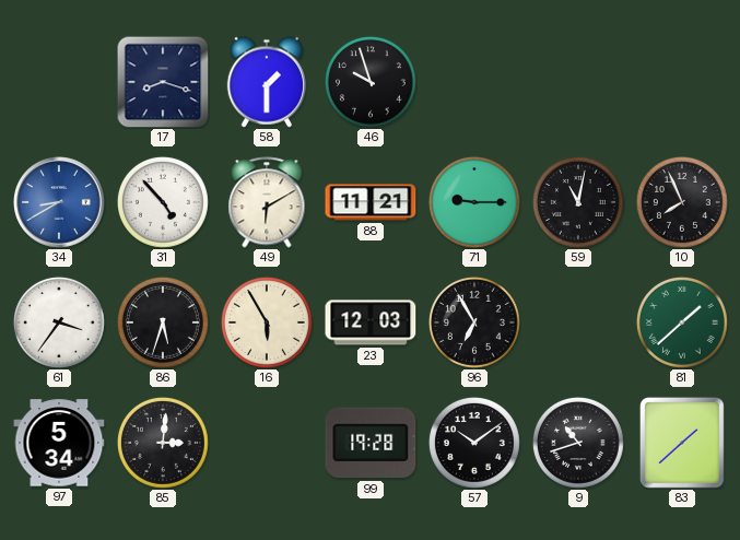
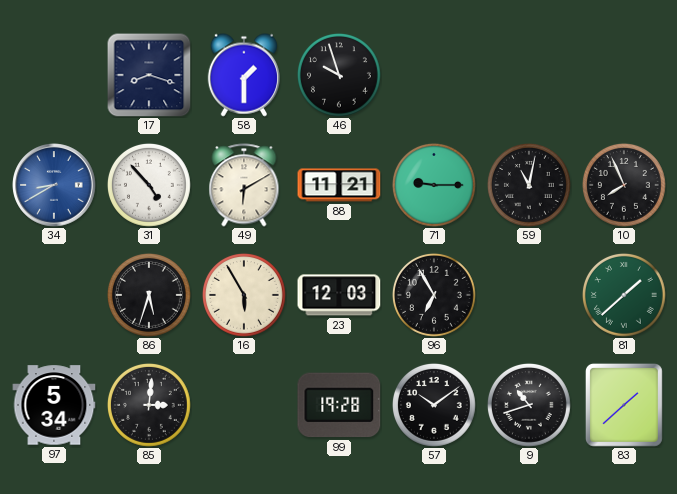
61: 3:36 -> none (59, 322)
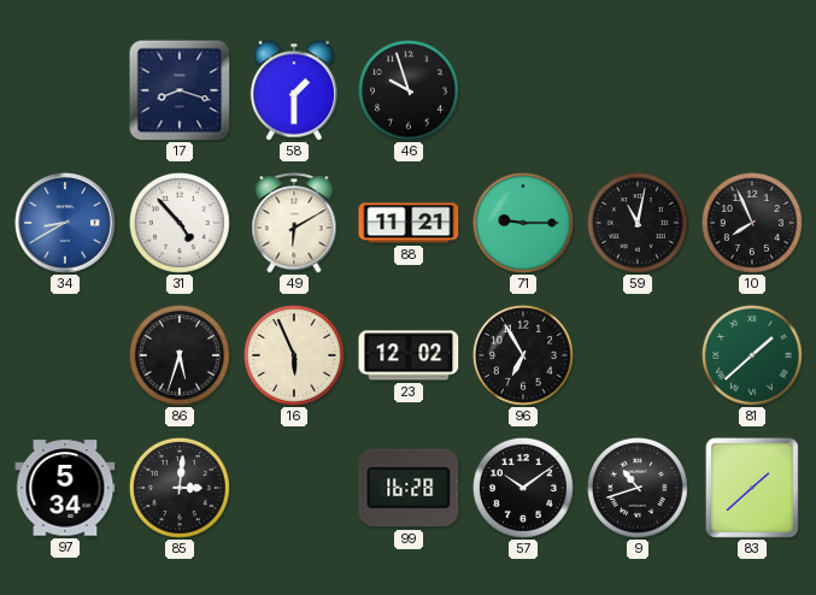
16: 5:55 -> 5:56 (294, 355)
23: 12:03 -> 12:02 (409, 355)
99: 19:28 -> 16:28 (409, 488)
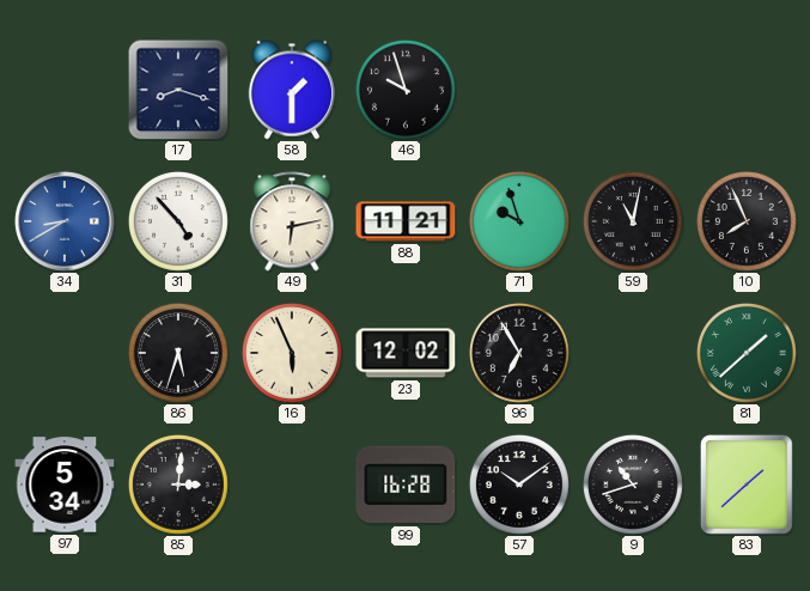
49: 6:10 -> 6:13 (292, 221)
71: 9:15 -> 9:57 (519, 221)
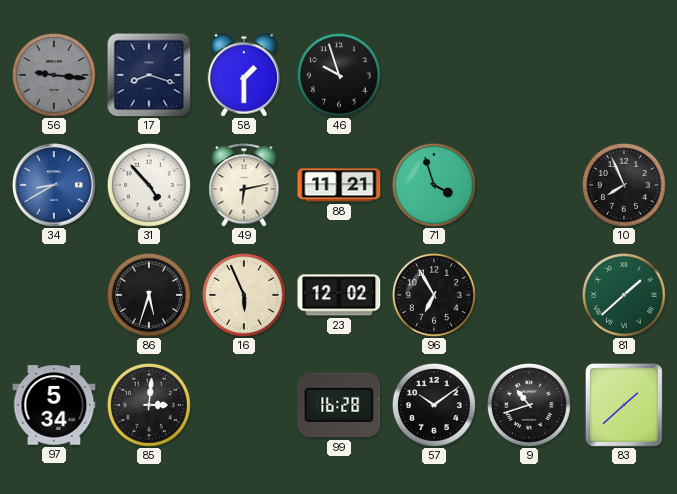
56: none -> 9:16 (54, 75)
71: 9:57 -> 3:57 (434, 185)
59: 11:02 -> none (633, 221)
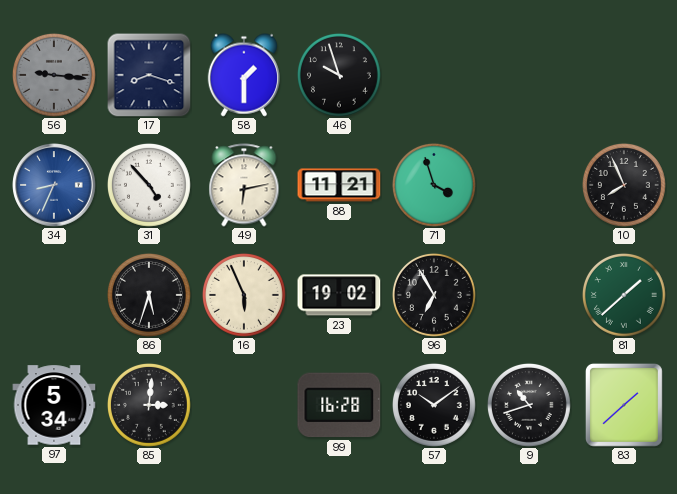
34: 8:40 -> 8:34 (54, 185)
23: 12:02 -> 19:02 (339, 295)
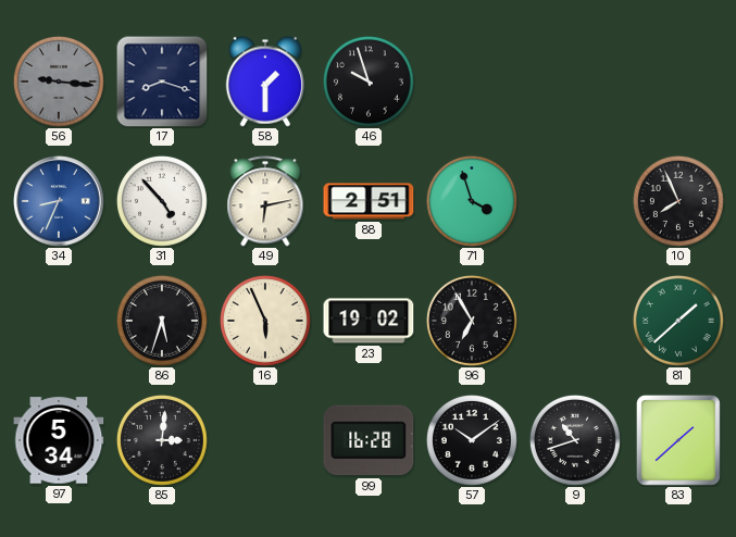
88: 11:21 -> 2:51 (369, 201)
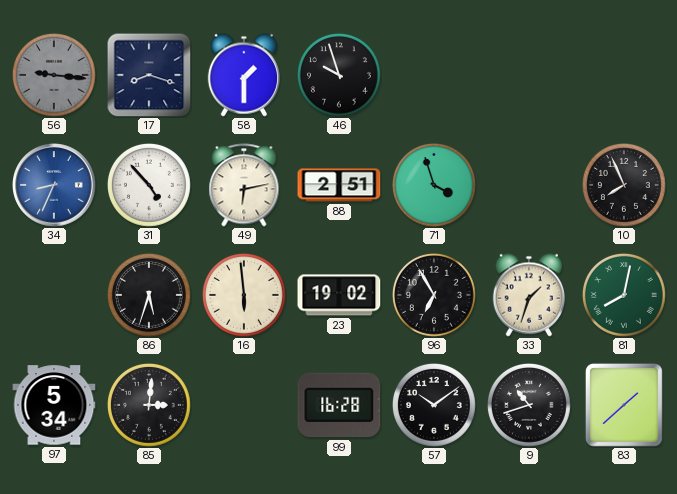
16: 5:56 -> 5:59 (244, 295)
33: none -> 1:33 (528, 295)
81: 1:38 -> 8:02 (624, 295)
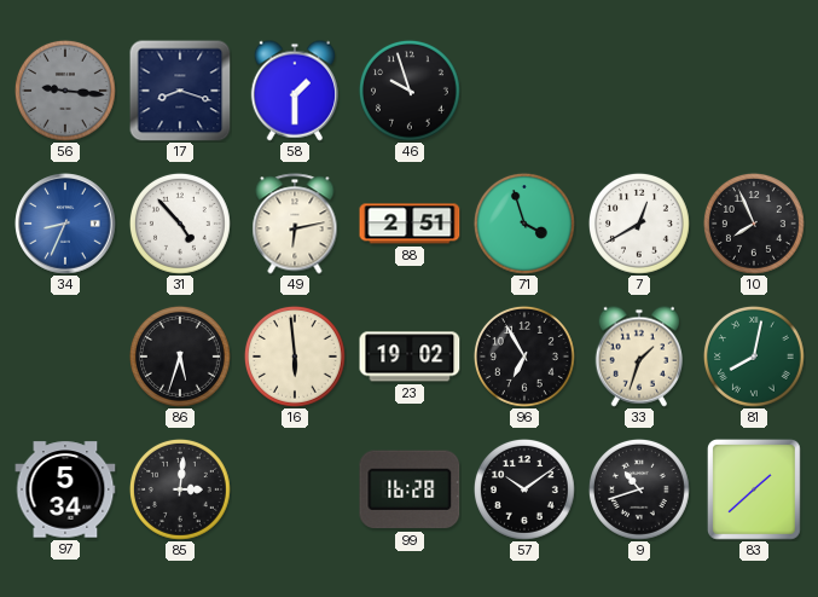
7: none -> 12:40 (639, 224)
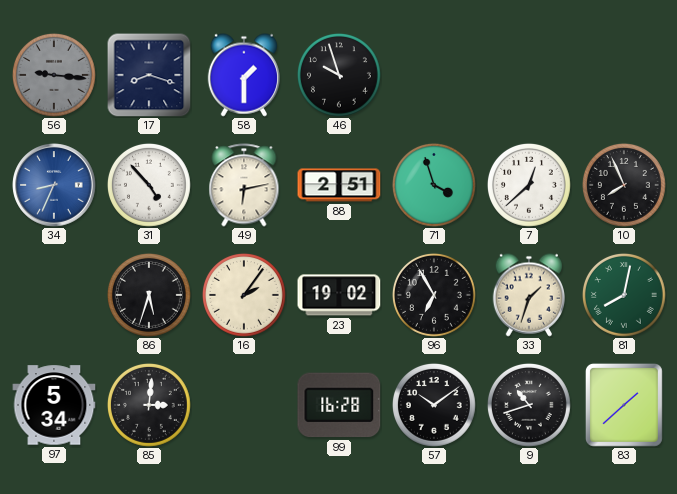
7: 12:40 -> 12:38 (529, 185)
16: 5:59 -> 2:06 (244, 295)
